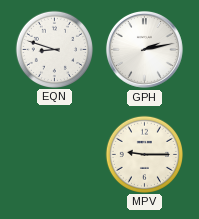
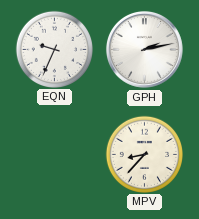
EQN: 8:48 -> 9:34 (54, 49)
MPV: 9:15 -> 8:37 (144, 154)
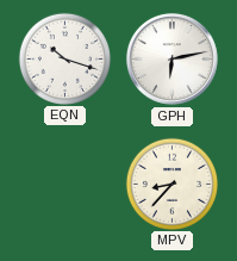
EQN: 9:34 -> 10:18 (64, 58)
GPH: 2:13 -> 6:13 (171, 58)
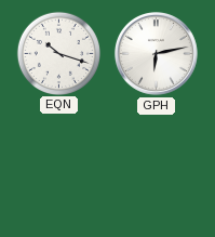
MPV: 8:37 -> none (171, 184)
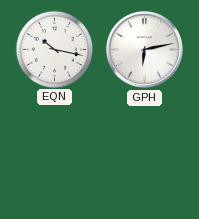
EQN: 10:18 -> 10:17 (54, 49)
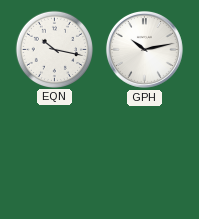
GPH: 6:13 -> 10:13 (144, 49)
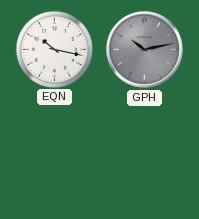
GPH dial: white -> grey (144, 49)
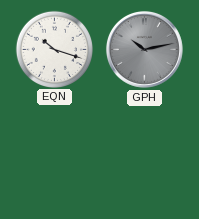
EQN: 10:17 -> 10:18 (54, 49)
